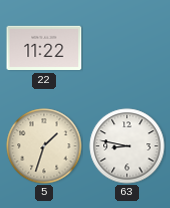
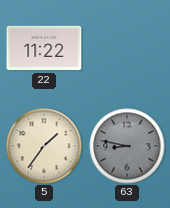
5: 1:33 -> 1:36 (44, 146)
63 dial: white -> grey (127, 146)
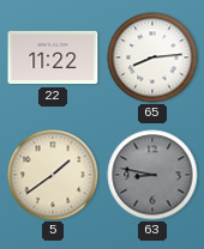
65: none -> 8:14 (152, 57)
5: 1:36 -> 1:39 (53, 175)
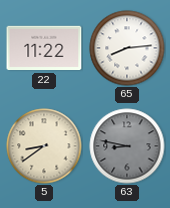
5: 1:39 -> 8:39 (44, 146)
